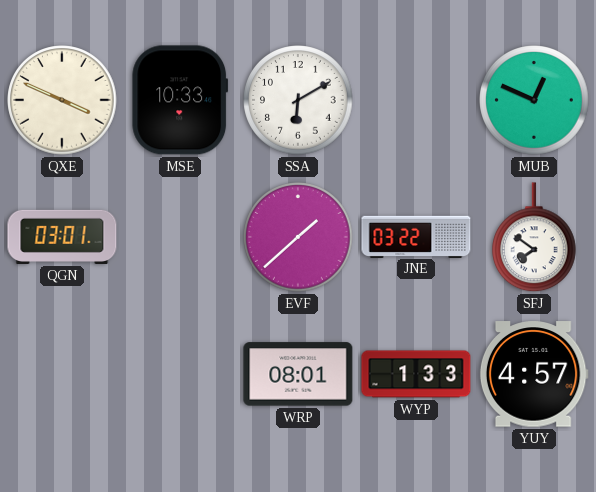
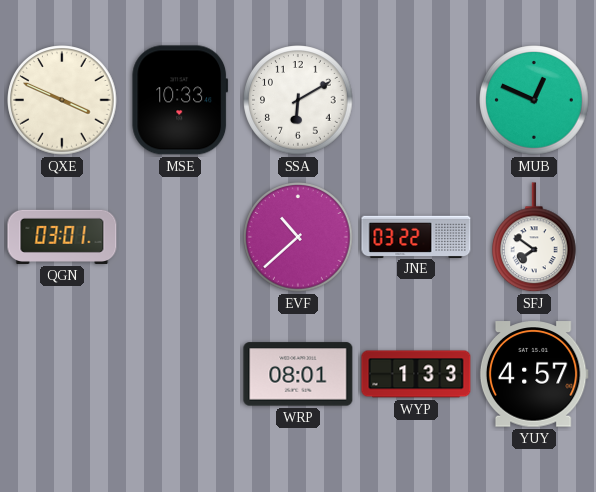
EVF: 1:38 -> 10:38 (298, 237)
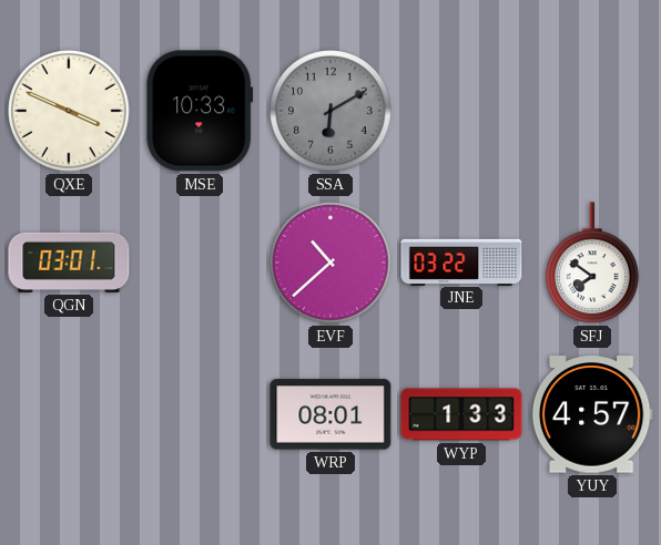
SSA dial: white -> grey (330, 111)
MUB: 12:49 -> none (534, 100)
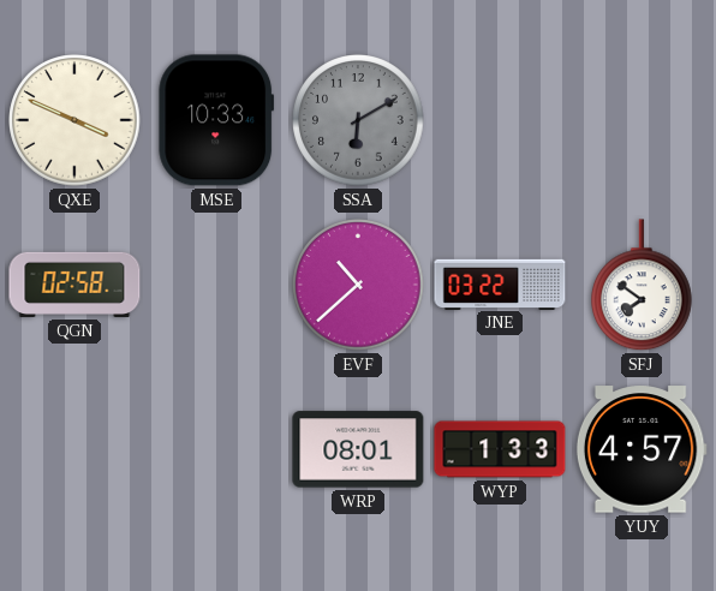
QGN: 03:01 -> 02:58 (74, 285)
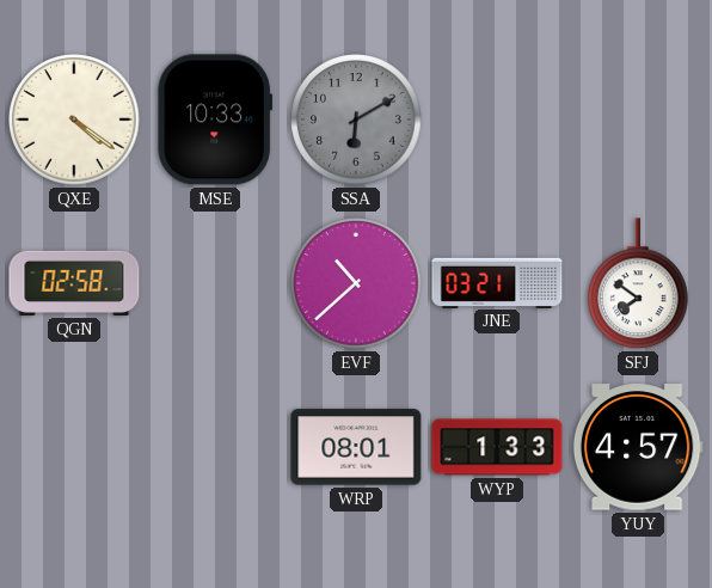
QXE: 3:49 -> 4:21 (74, 120)
JNE: 03:22 -> 03:21 (497, 282)
